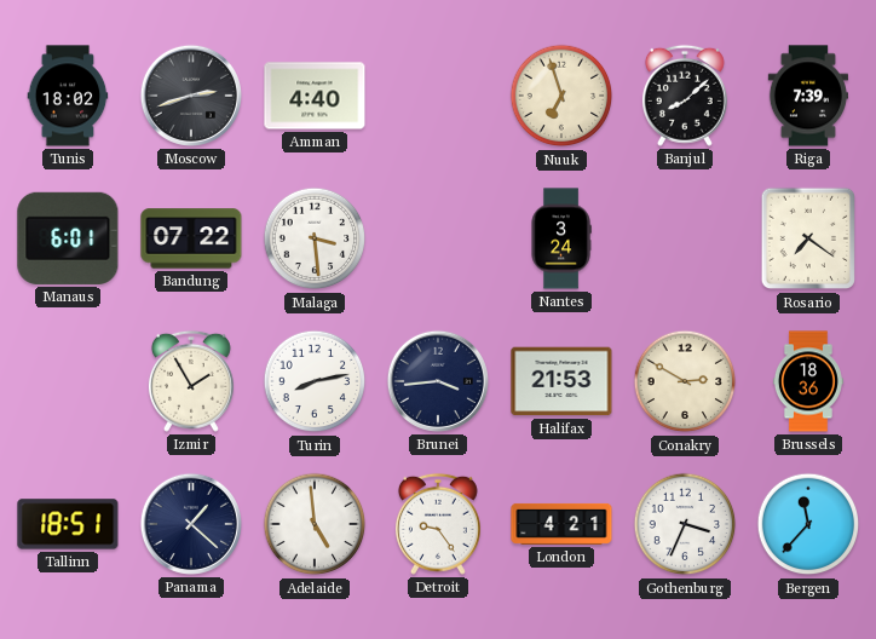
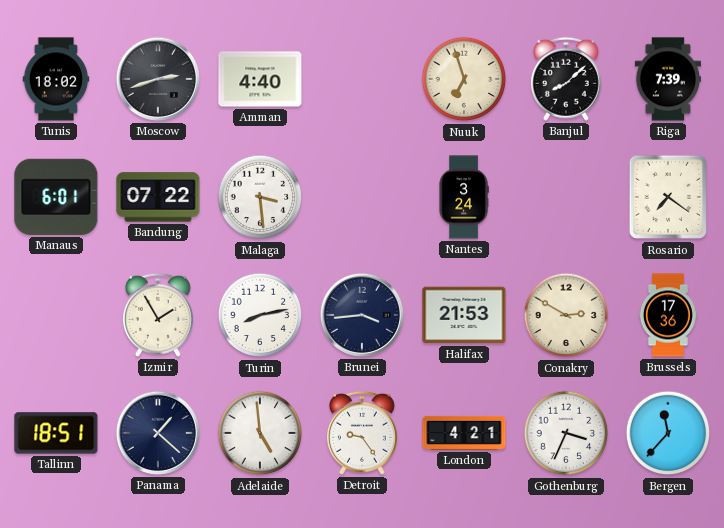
Brussels: 18:36 -> 17:36 (668, 315)
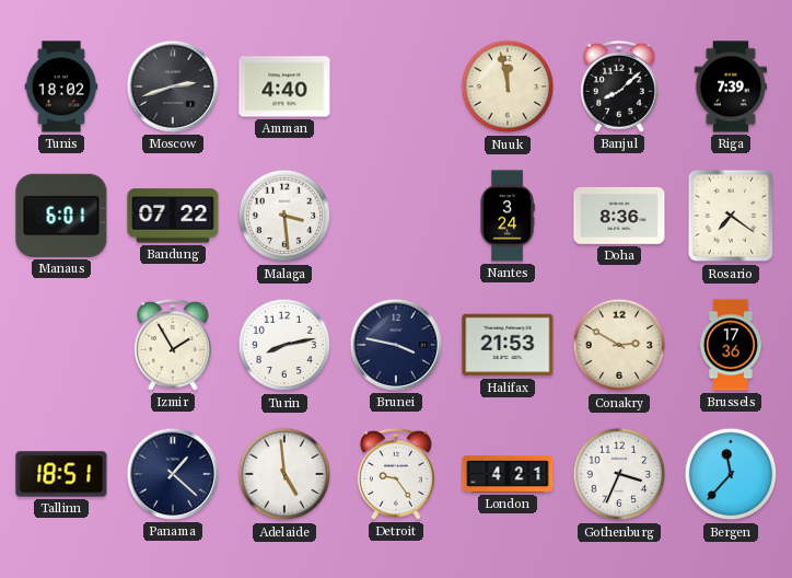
Nuuk: 6:57 -> 11:58 (508, 86)
Doha: none -> 8:36 (619, 216)
Brunei: 3:44 -> 3:47 (396, 345)
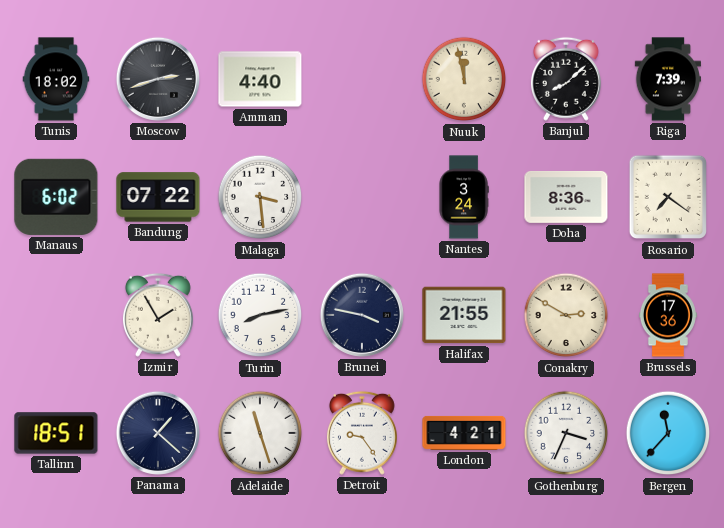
Manaus: 6:01 -> 6:02 (56, 197)
Halifax: 21:53 -> 21:55 (464, 315)
Adelaide: 4:59 -> 11:27 (260, 433)
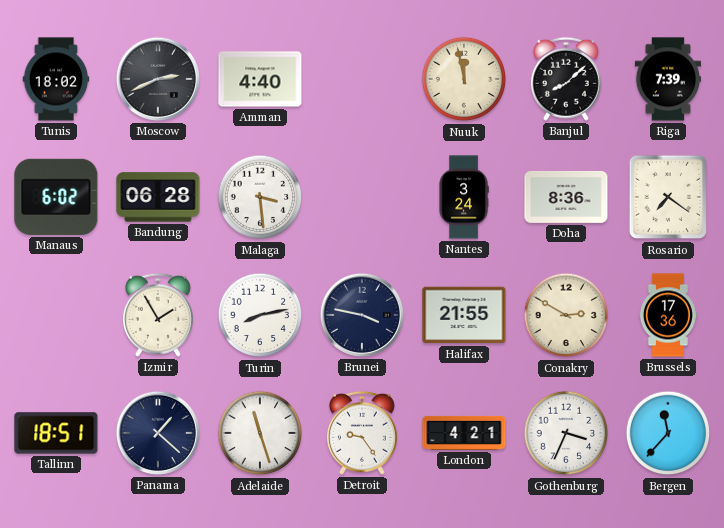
Moscow: 2:42 -> 2:41 (158, 79)
Bandung: 07:22 -> 06:28 (158, 197)
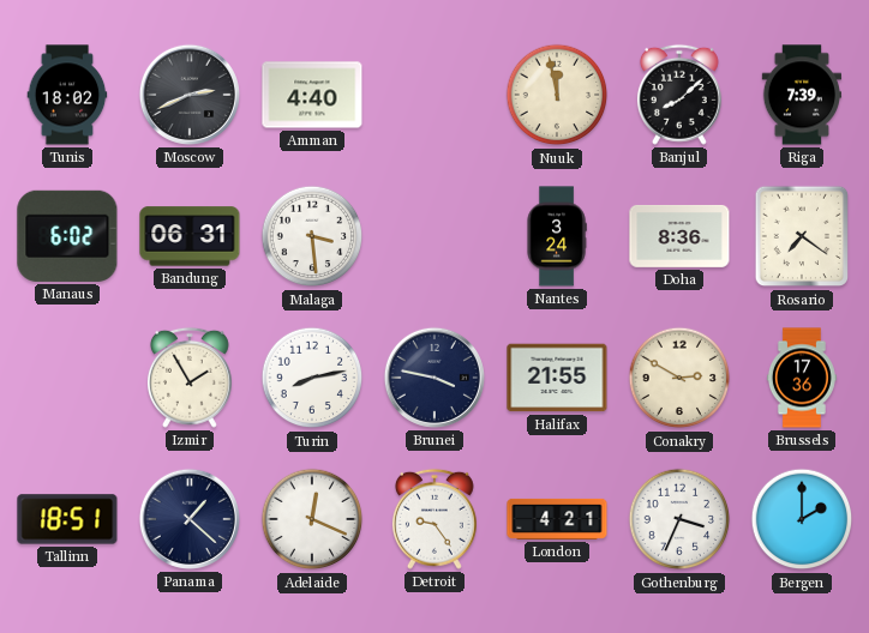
Bandung: 06:28 -> 06:31 (190, 236)
Adelaide: 11:27 -> 12:19 (312, 519)
Bergen: 11:37 -> 2:00 (802, 519)
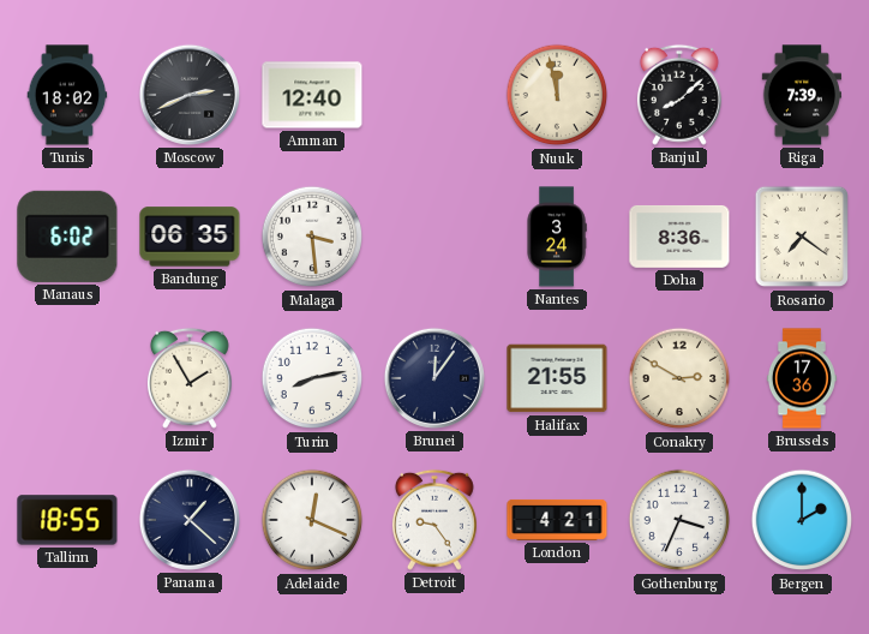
Amman: 4:40 -> 12:40 (312, 95)
Bandung: 06:31 -> 06:35 (190, 237)
Brunei: 3:47 -> 12:06 (434, 378)
Tallinn: 18:51 -> 18:55 (67, 520)
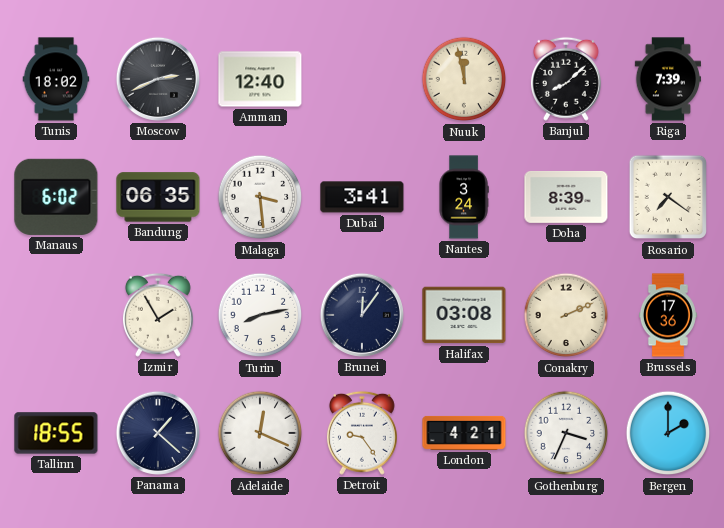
Dubai: none -> 3:41 (362, 197)
Doha: 8:36 -> 8:39 (566, 197)
Halifax: 21:55 -> 03:08 (464, 315)
Conakry: 2:50 -> 2:11 (566, 315)
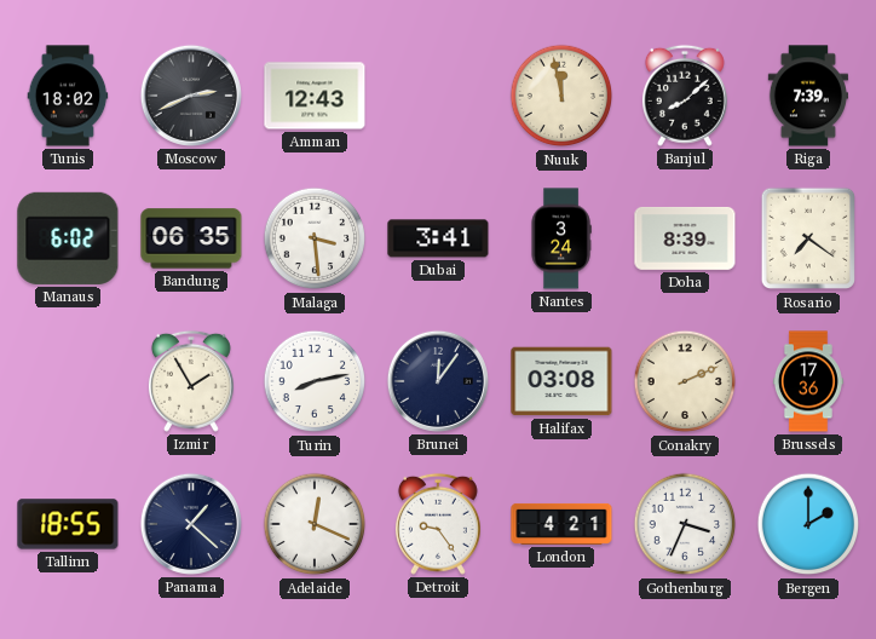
Amman: 12:40 -> 12:43 (315, 96)
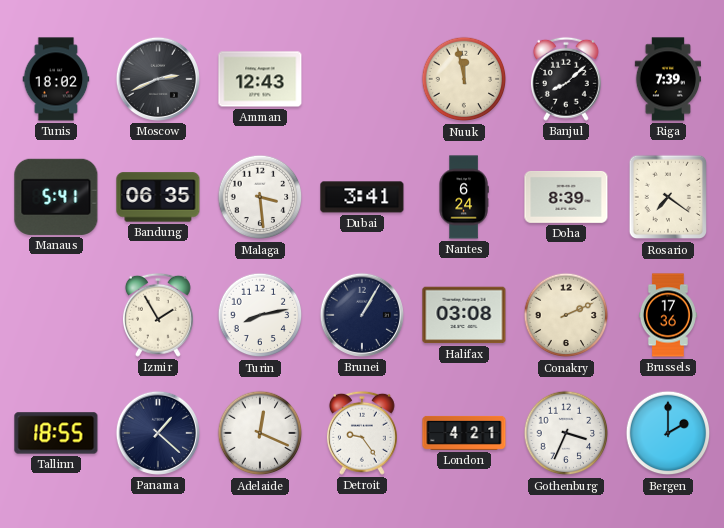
Manaus: 6:02 -> 5:41 (56, 197)
Nantes: 3:24 -> 6:24 (464, 197)
Brunei: 12:06 -> 1:05 (362, 315)
